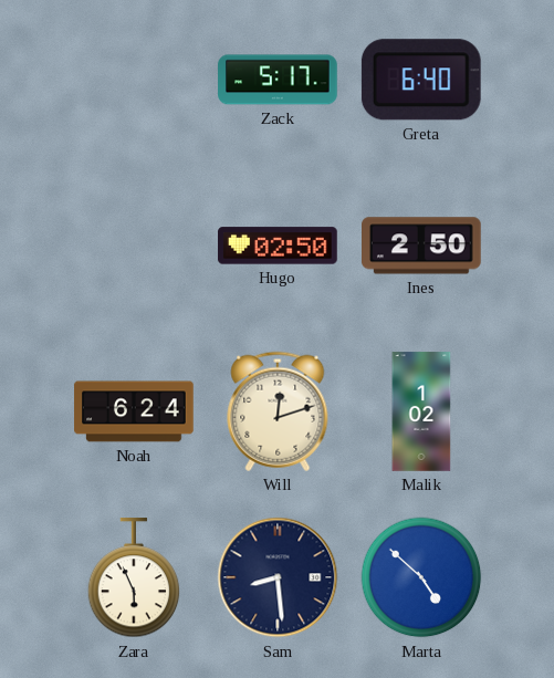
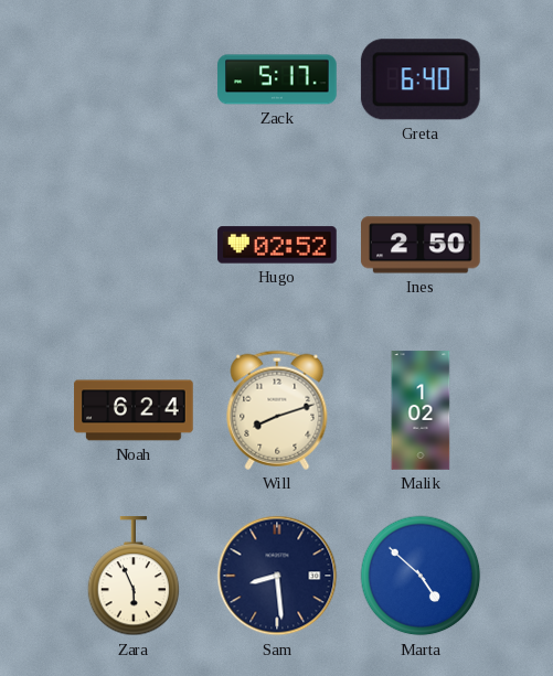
Hugo: 02:50 -> 02:52 (277, 245)
Will: 12:12 -> 8:12 (277, 410)
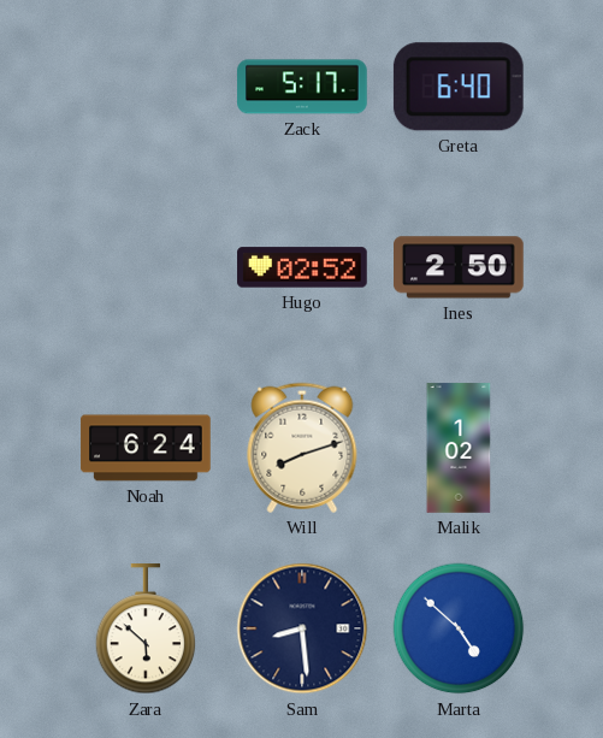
Zara: 5:56 -> 5:52 (146, 630)
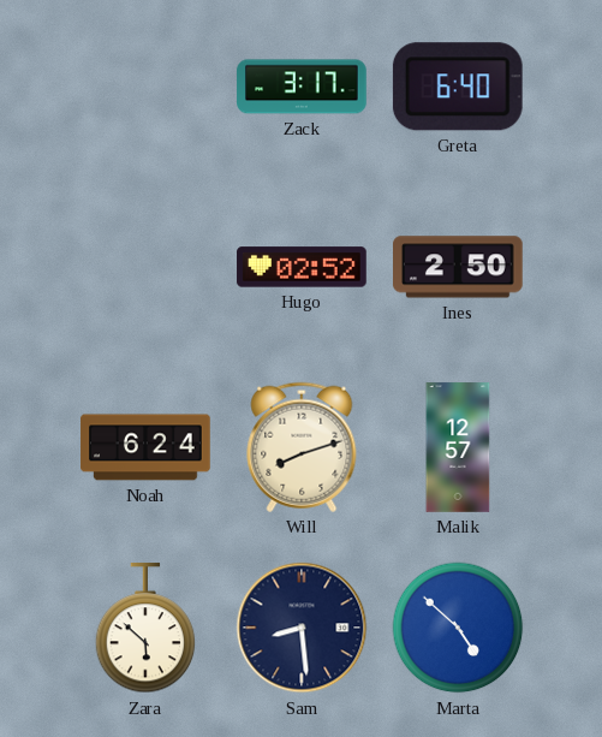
Zack: 5:17 -> 3:17 (302, 87)
Malik: 1:02 -> 12:57 (458, 447)
